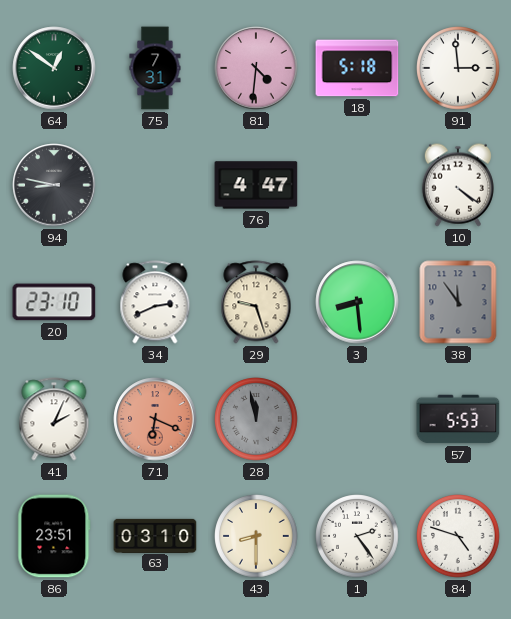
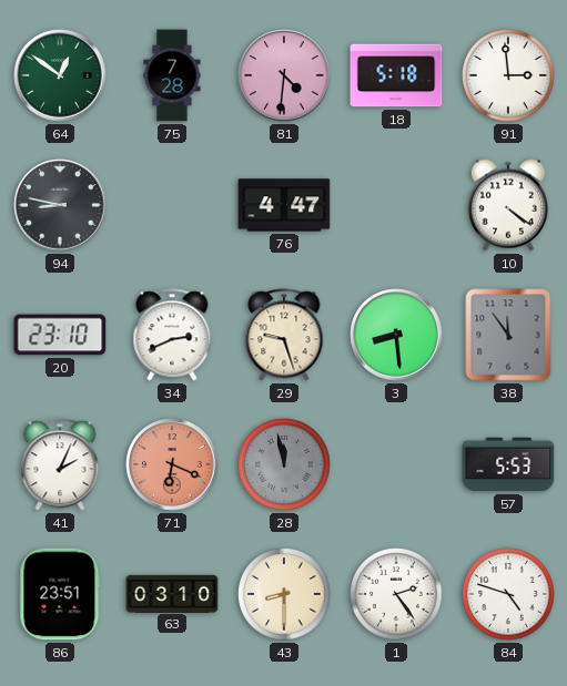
75: 7:31 -> 7:28 (172, 75)
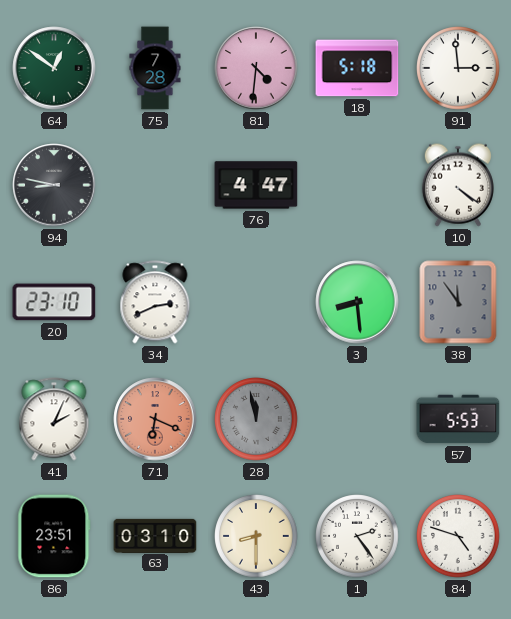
29: 9:27 -> none (284, 335)
